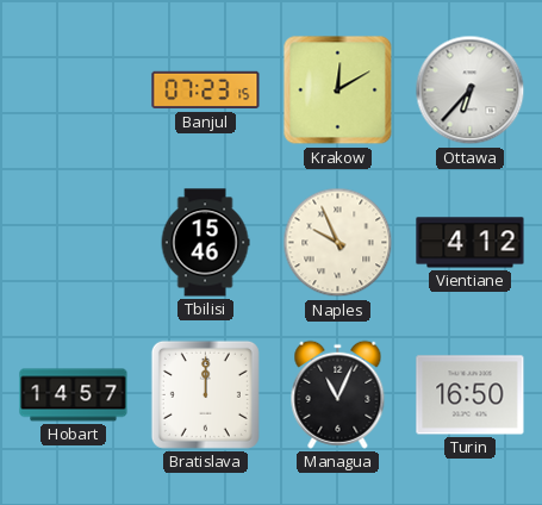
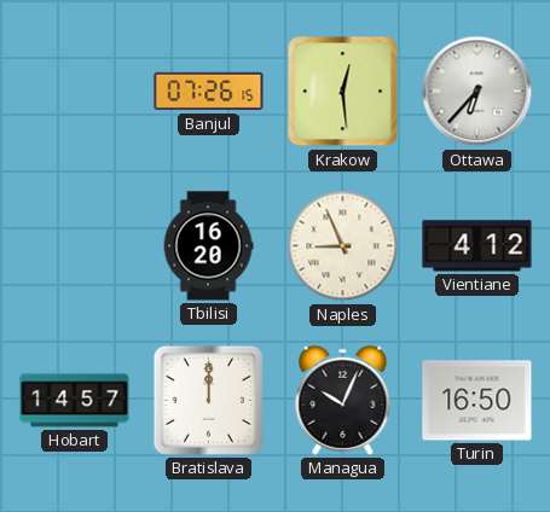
Banjul: 07:23 -> 07:26 (209, 92)
Krakow: 12:10 -> 12:29 (343, 92)
Tbilisi: 15:46 -> 16:20 (208, 246)
Naples: 9:56 -> 8:56 (343, 246)
Managua: 11:04 -> 10:04 (343, 400)
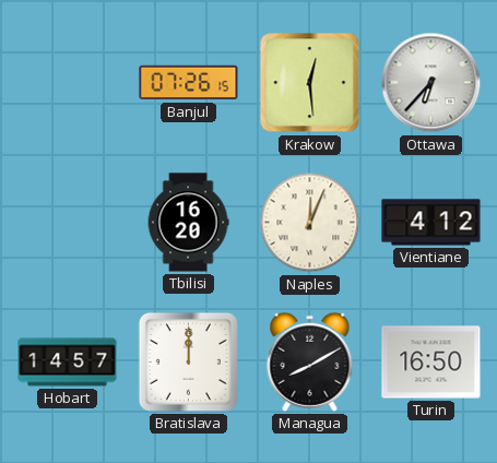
Naples: 8:56 -> 12:04 (310, 223)
Managua: 10:04 -> 8:10 (310, 361)
